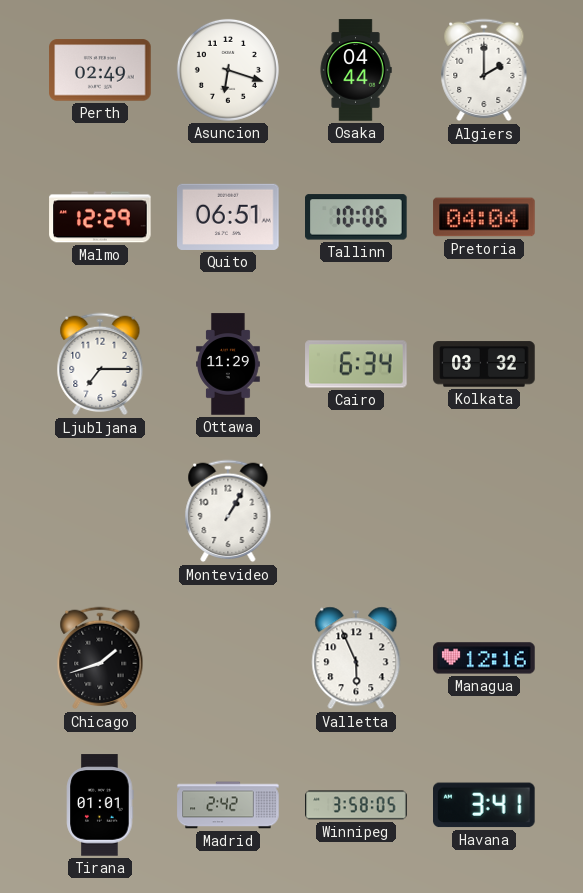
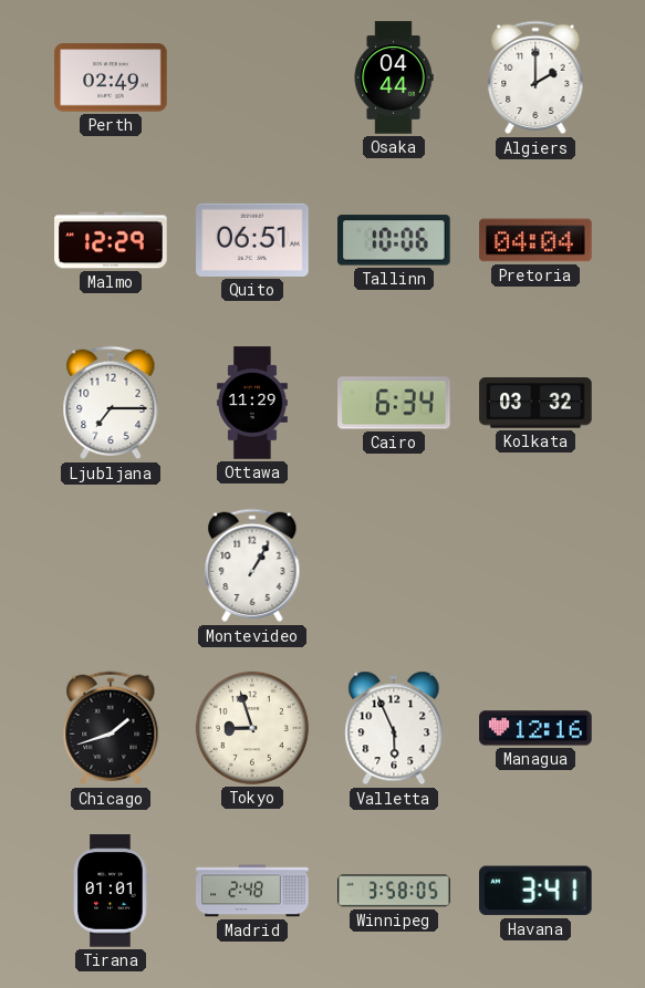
Asuncion: 6:18 -> none (228, 70)
Tokyo: none -> 8:57 (252, 728)
Madrid: 2:42 -> 2:48 (252, 891)
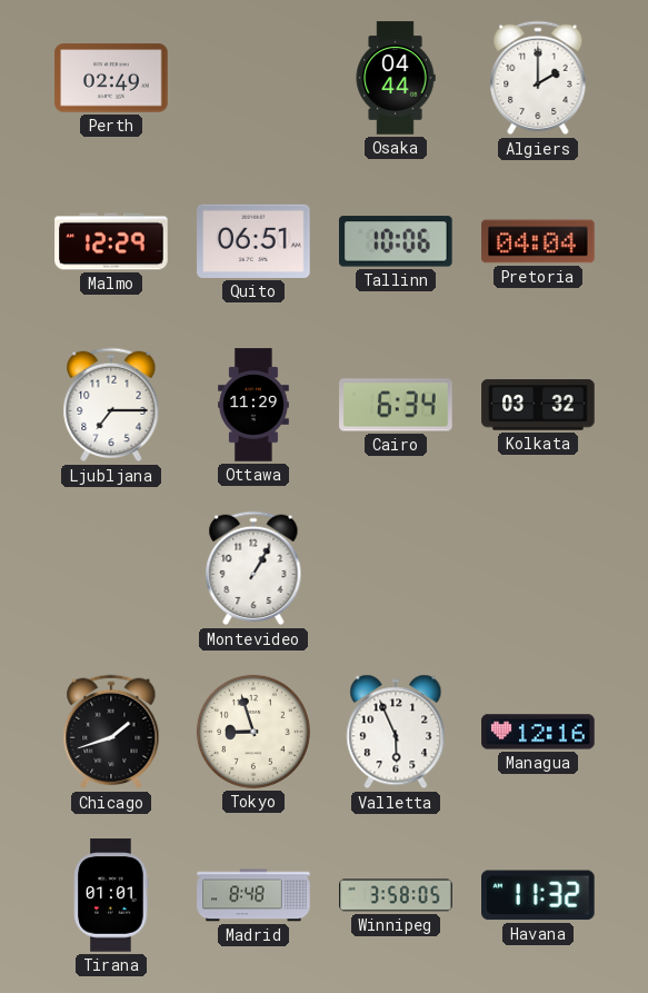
Madrid: 2:48 -> 8:48 (253, 895)
Havana: 3:41 -> 11:32 (539, 895)
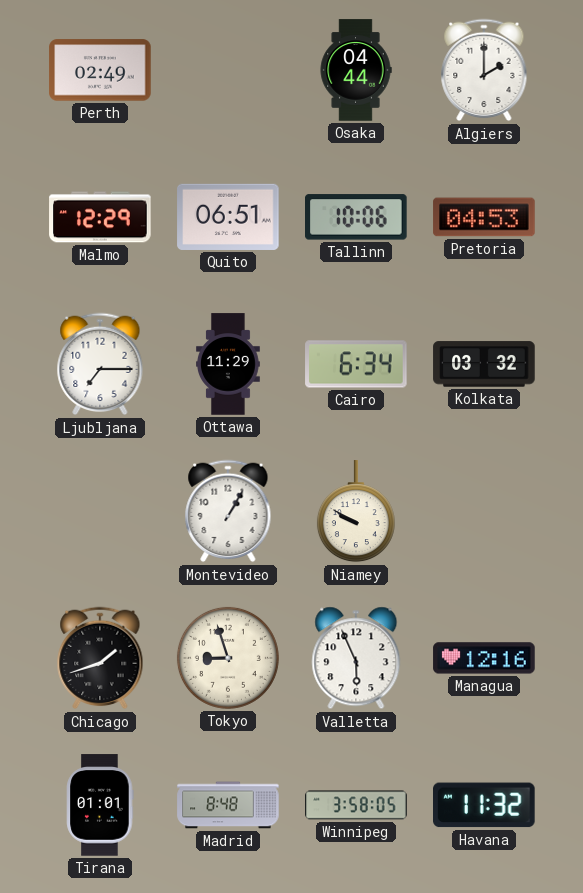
Pretoria: 04:04 -> 04:53 (484, 217)
Niamey: none -> 9:50 (356, 512)
